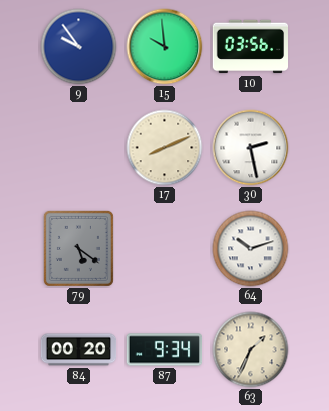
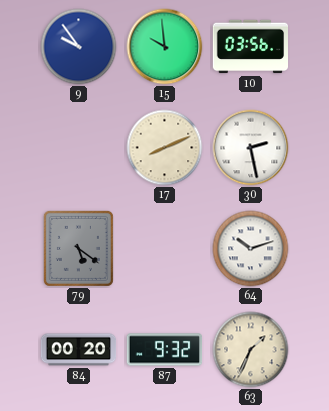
87: 9:34 -> 9:32 (165, 350)
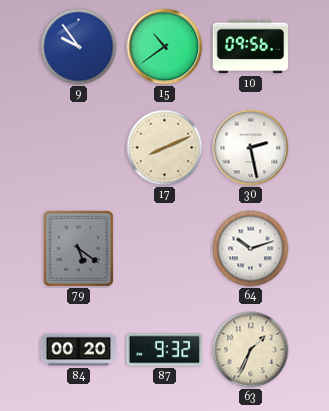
15: 9:59 -> 10:39 (165, 47)
10: 03:56 -> 09:56 (251, 47)
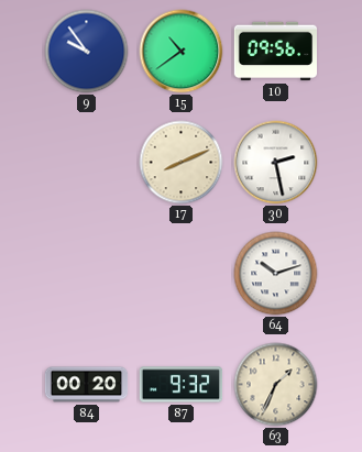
79: 5:21 -> none (78, 248)
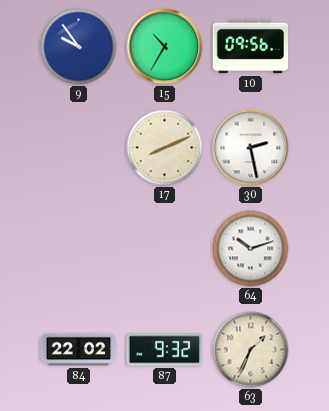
15: 10:39 -> 10:35 (165, 47)
84: 00:20 -> 22:02 (79, 350)
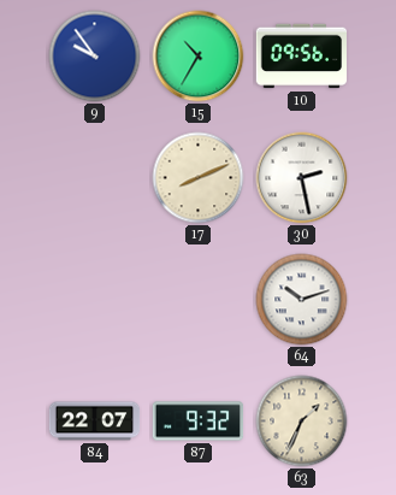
84: 22:02 -> 22:07 (95, 422)
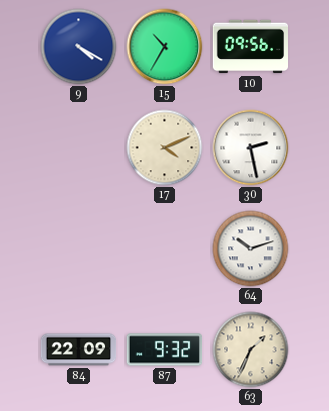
9: 9:54 -> 4:20 (79, 47)
17: 8:11 -> 4:11 (165, 148)
84: 22:07 -> 22:09 (79, 350)
